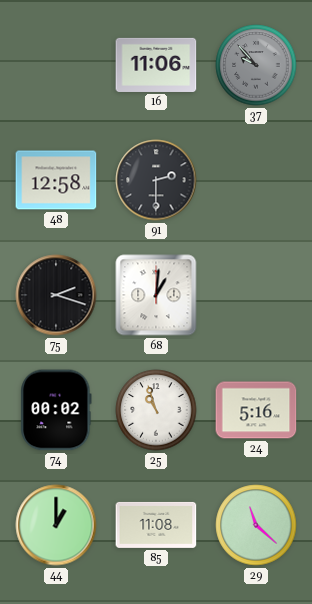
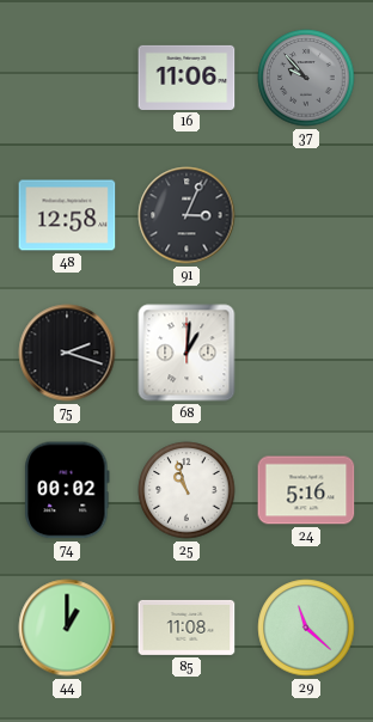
91: 2:30 -> 3:04 (186, 215)
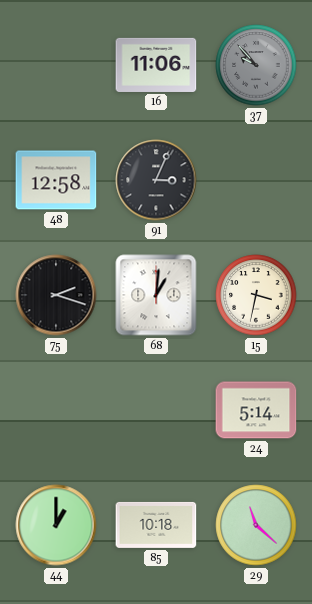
15: none -> 3:32 (256, 295)
74: 00:02 -> none (67, 490)
25: 10:57 -> none (186, 490)
24: 5:16 -> 5:14 (256, 410)
85: 11:08 -> 10:18 (156, 525)
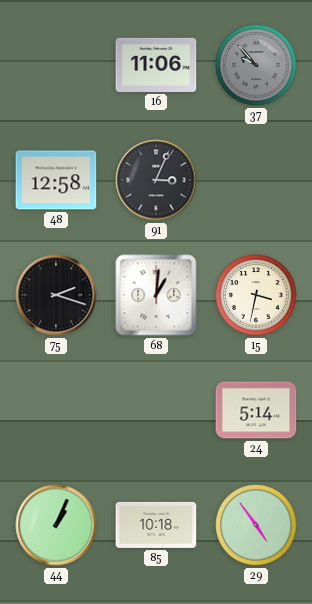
44: 1:00 -> 1:04 (56, 525)
29: 11:22 -> 4:54 (256, 525)
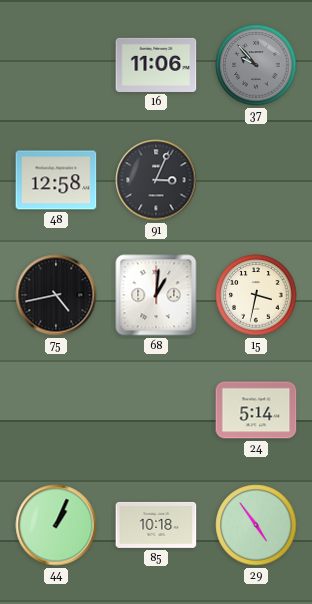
75: 2:18 -> 4:43 (56, 295)
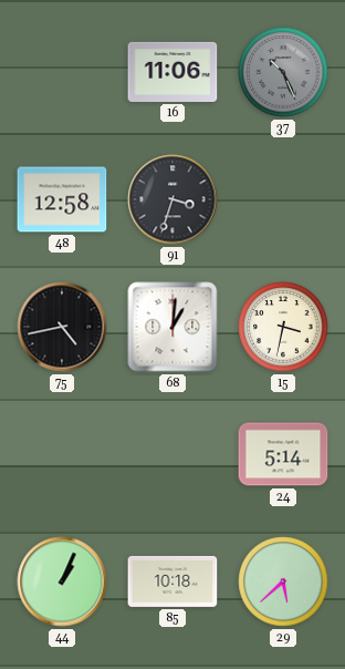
37: 9:53 -> 10:26 (283, 72)
91: 3:04 -> 3:33 (172, 199)
29: 4:54 -> 5:38 (283, 581)
